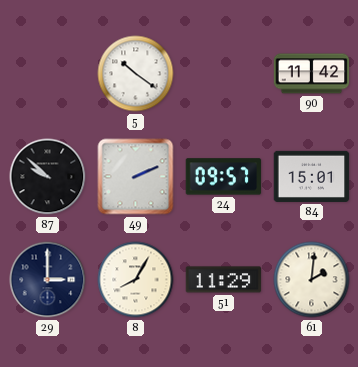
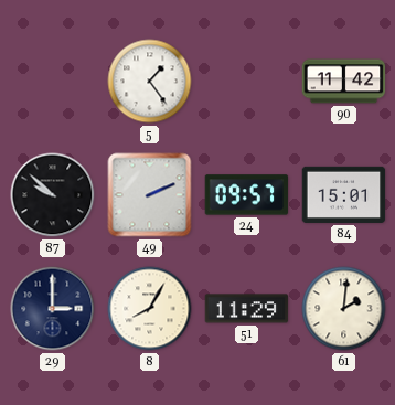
5: 10:21 -> 1:24 (150, 82)
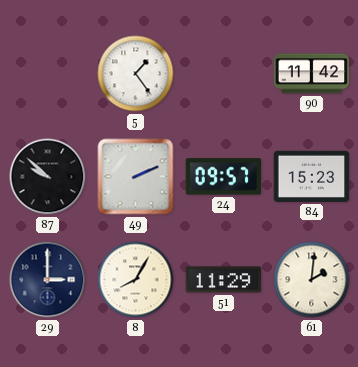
84: 15:01 -> 15:23 (312, 176)
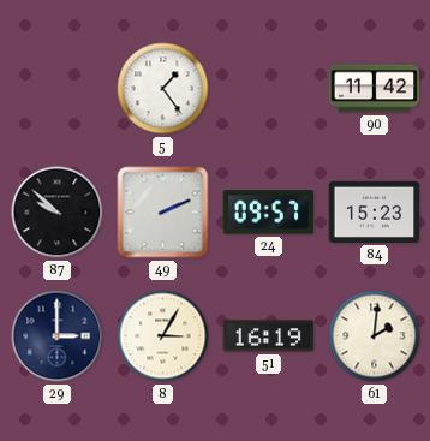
8: 8:05 -> 3:05 (163, 336)
51: 11:29 -> 16:19 (269, 336)
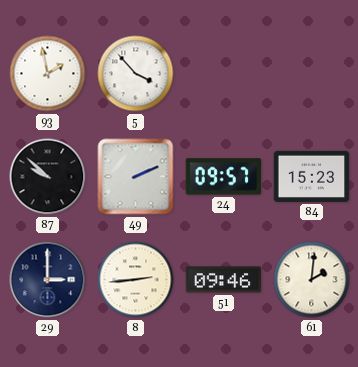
93: none -> 1:58 (48, 74)
5: 1:24 -> 3:53 (136, 74)
90: 11:42 -> none (375, 89)
8: 3:05 -> 2:44 (136, 280)
51: 16:19 -> 09:46 (224, 280)
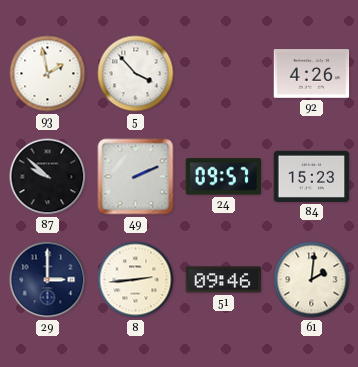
92: none -> 4:26 (312, 74)
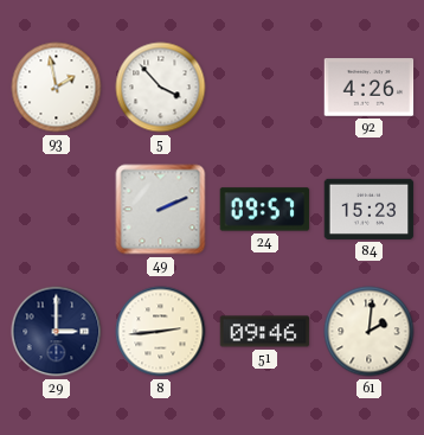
87: 9:52 -> none (48, 177)
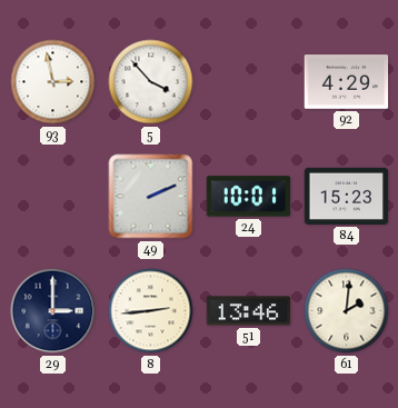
93: 1:58 -> 2:58 (53, 82)
92: 4:26 -> 4:29 (347, 82)
24: 09:57 -> 10:01 (249, 197)
51: 09:46 -> 13:46 (249, 311)
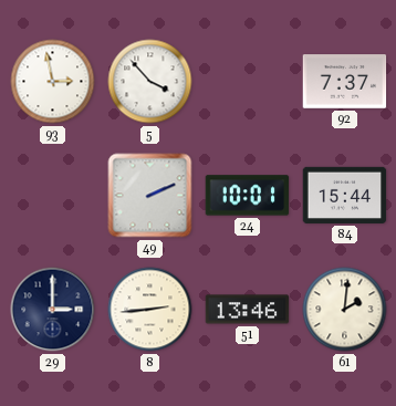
92: 4:29 -> 7:37 (345, 82)
84: 15:23 -> 15:44 (345, 195)
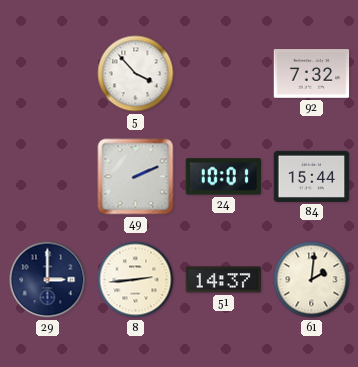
93: 2:58 -> none (53, 82)
92: 7:37 -> 7:32 (312, 74)
51: 13:46 -> 14:37 (224, 280)
